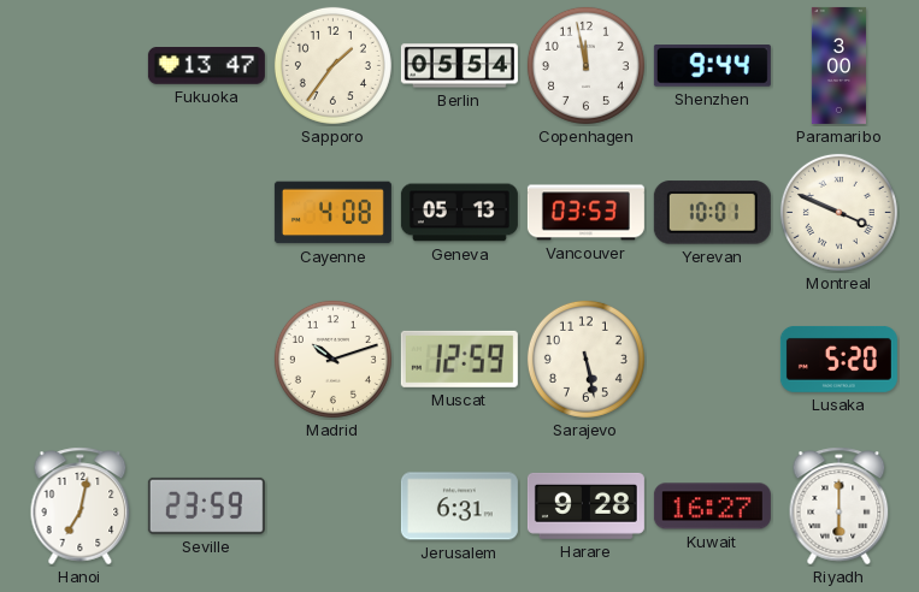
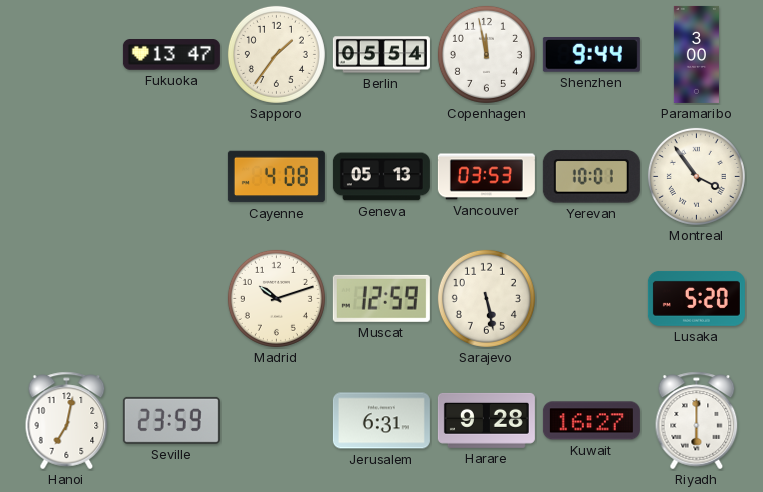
Montreal: 3:49 -> 3:54 (696, 176)
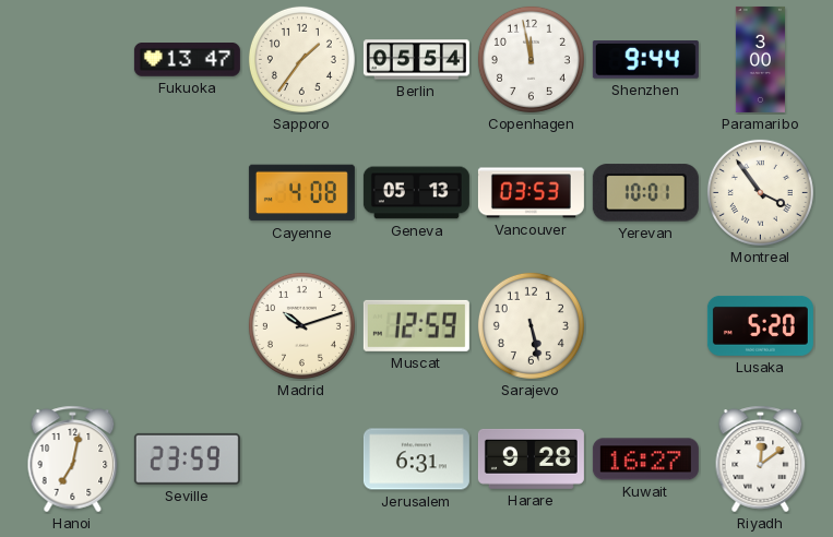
Riyadh: 6:00 -> 12:09 (761, 460)
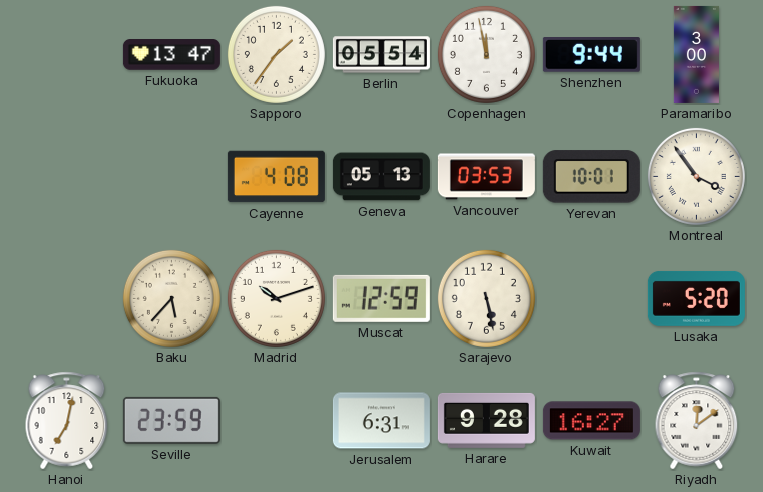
Baku: none -> 5:37 (171, 298)
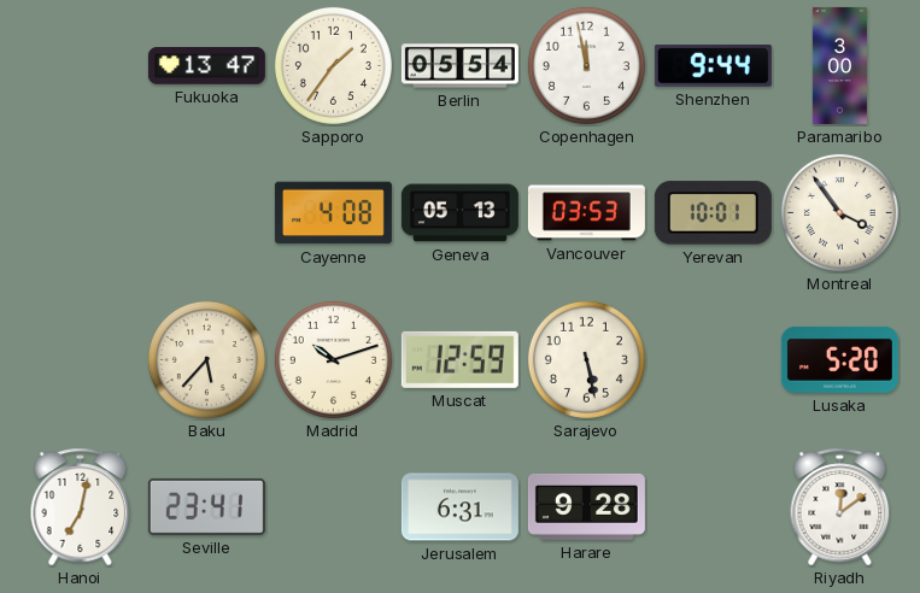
Seville: 23:59 -> 23:41 (206, 506)
Kuwait: 16:27 -> none (591, 421)
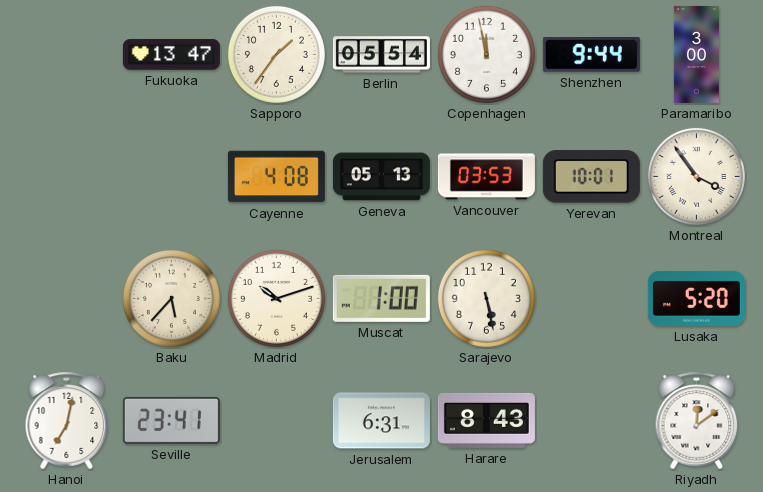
Muscat: 12:59 -> 1:00 (381, 298)
Harare: 9:28 -> 8:43 (486, 420)
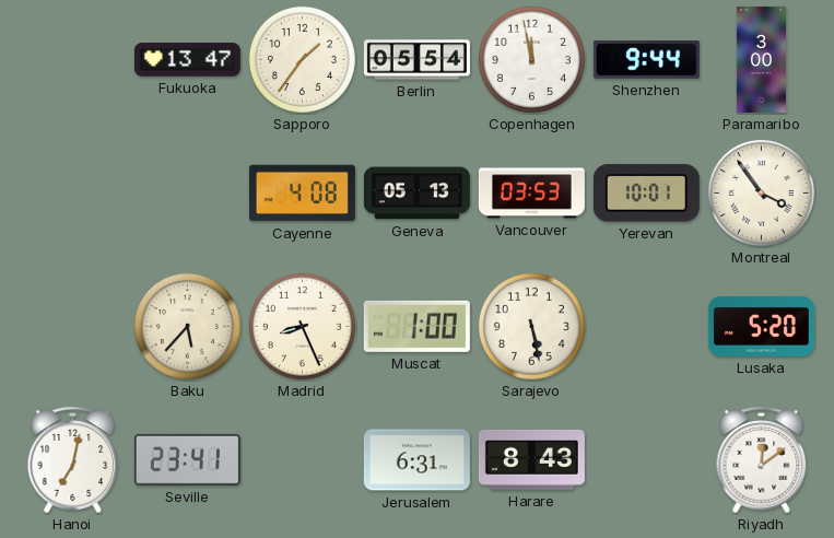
Madrid: 10:12 -> 8:26 (302, 326)
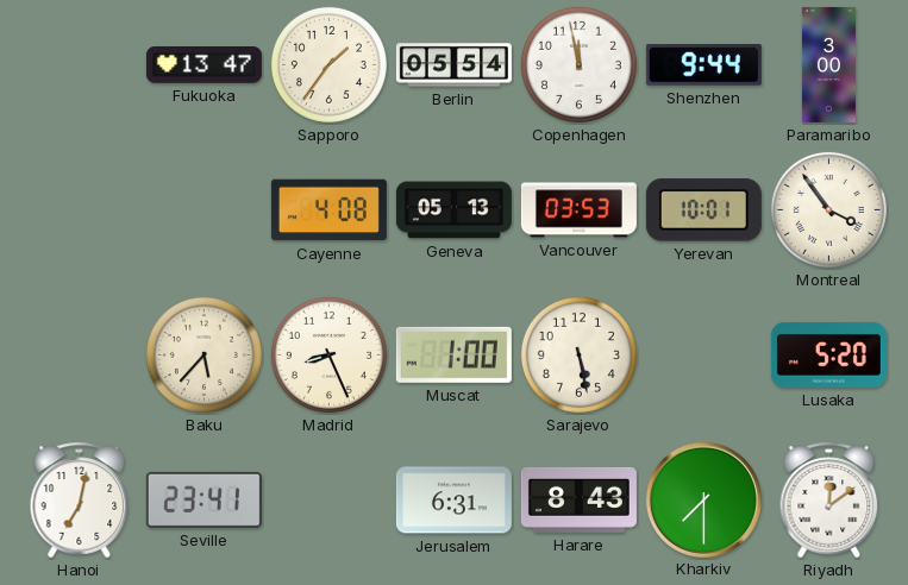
Kharkiv: none -> 7:30 (703, 499)
